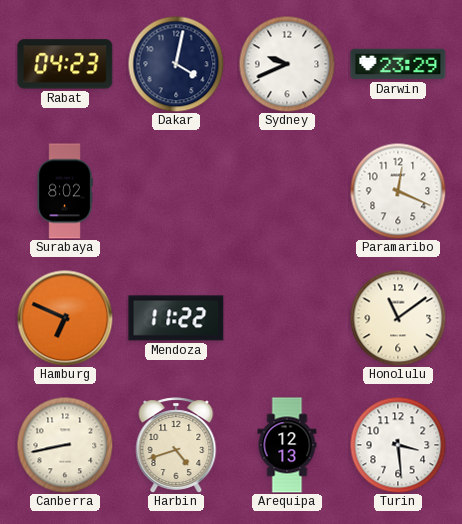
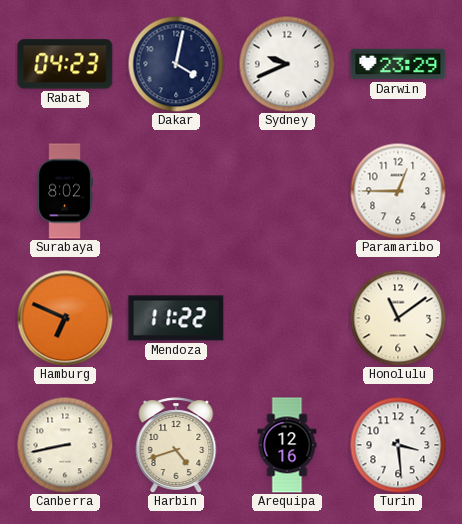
Paramaribo: 12:19 -> 12:45 (398, 191)
Arequipa: 12:13 -> 12:16 (287, 445)
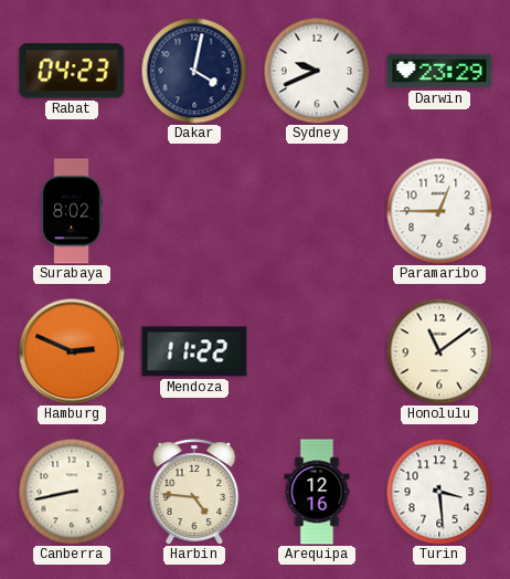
Hamburg: 6:49 -> 2:49 (72, 351)
Harbin: 4:42 -> 4:46 (194, 492)
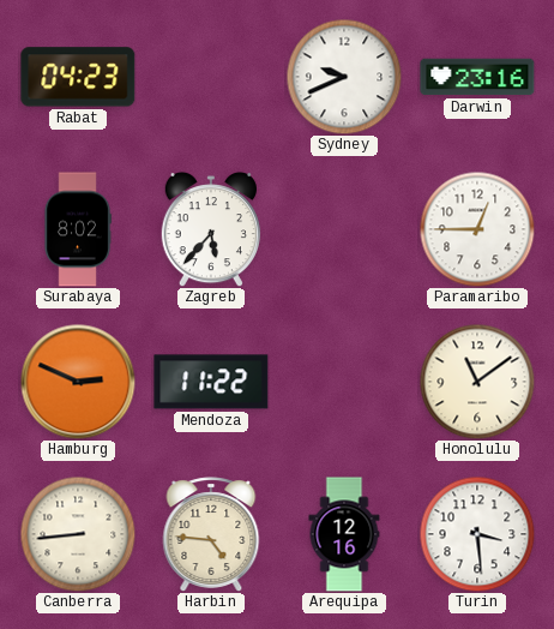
Dakar: 4:02 -> none (194, 71)
Darwin: 23:29 -> 23:16 (477, 77)
Zagreb: none -> 5:37 (211, 229)
Canberra: 8:43 -> 8:44 (78, 534)
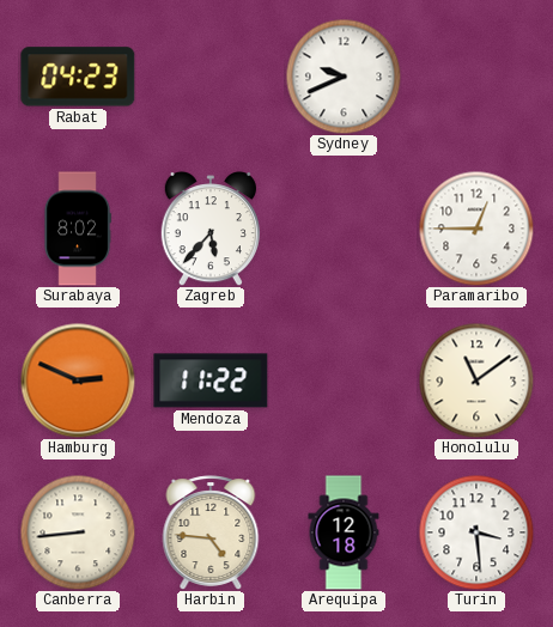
Darwin: 23:16 -> none (477, 77)
Arequipa: 12:16 -> 12:18 (344, 532)
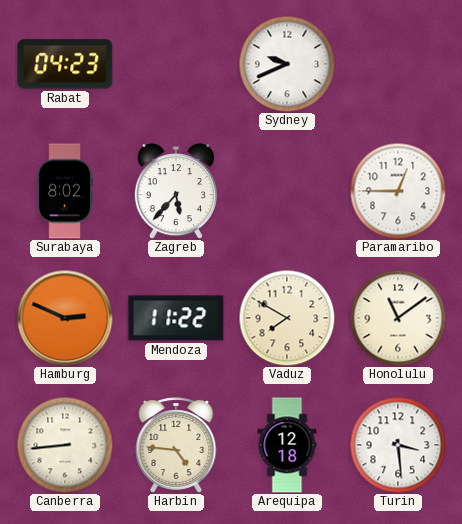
Vaduz: none -> 7:50 (287, 318)
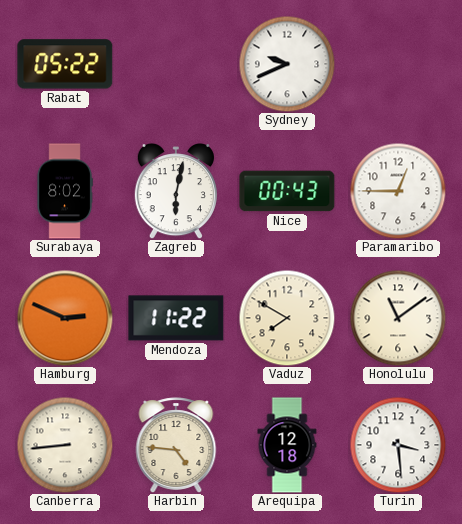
Rabat: 04:23 -> 05:22 (65, 64)
Zagreb: 5:37 -> 6:02 (176, 191)
Nice: none -> 00:43 (287, 191)
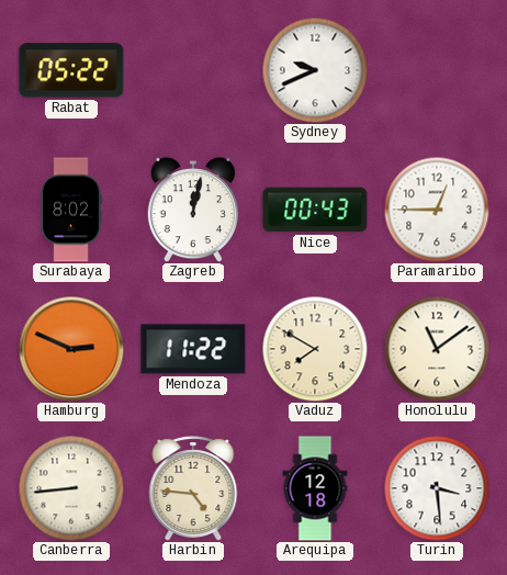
Zagreb: 6:02 -> 12:02 (193, 210)
